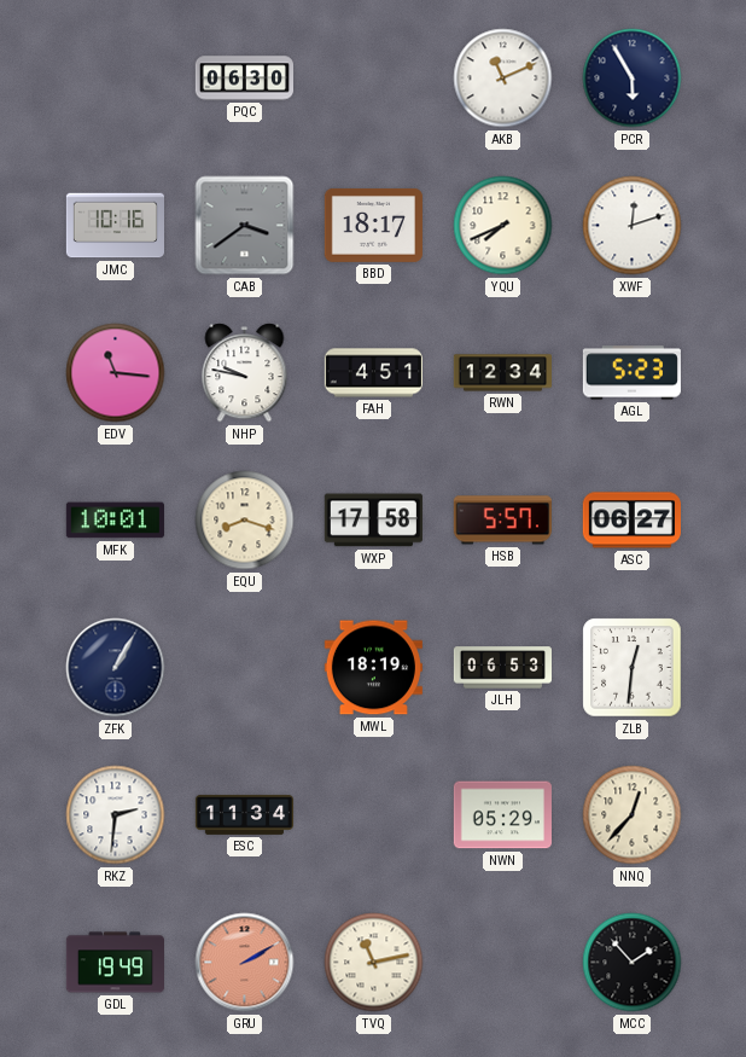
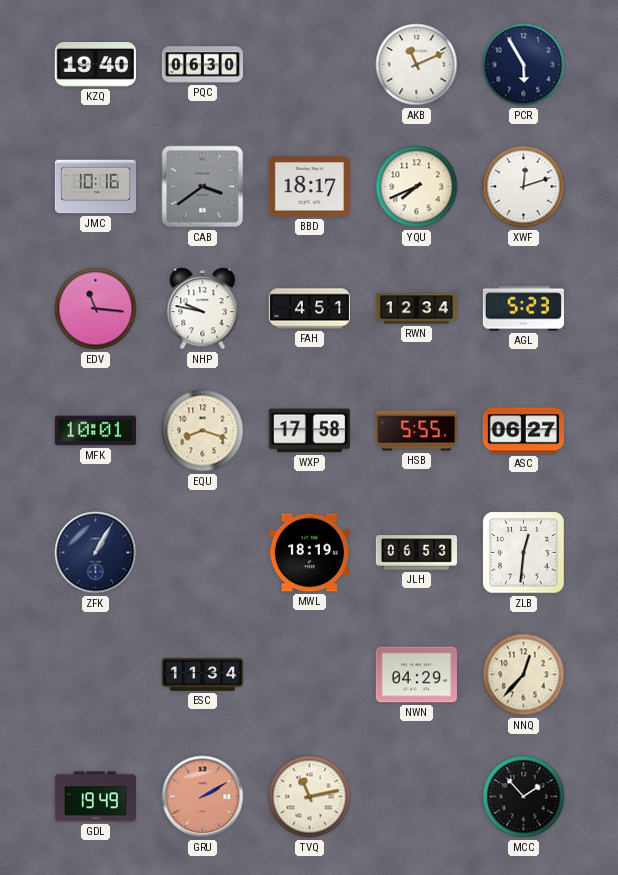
KZQ: none -> 19:40 (95, 65)
HSB: 5:57 -> 5:55 (416, 431)
RKZ: 2:31 -> none (116, 815)
NWN: 05:29 -> 04:29 (416, 675)
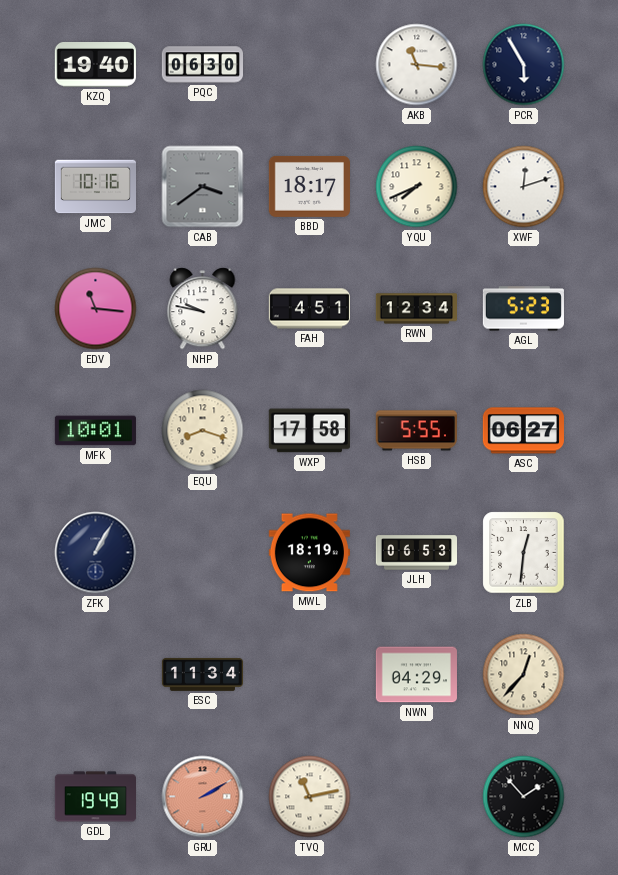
AKB: 11:11 -> 11:16 (417, 65)
